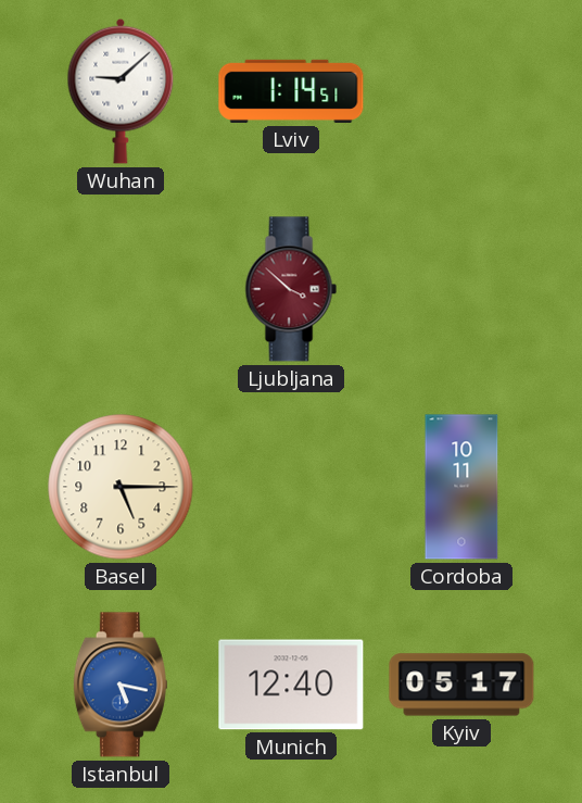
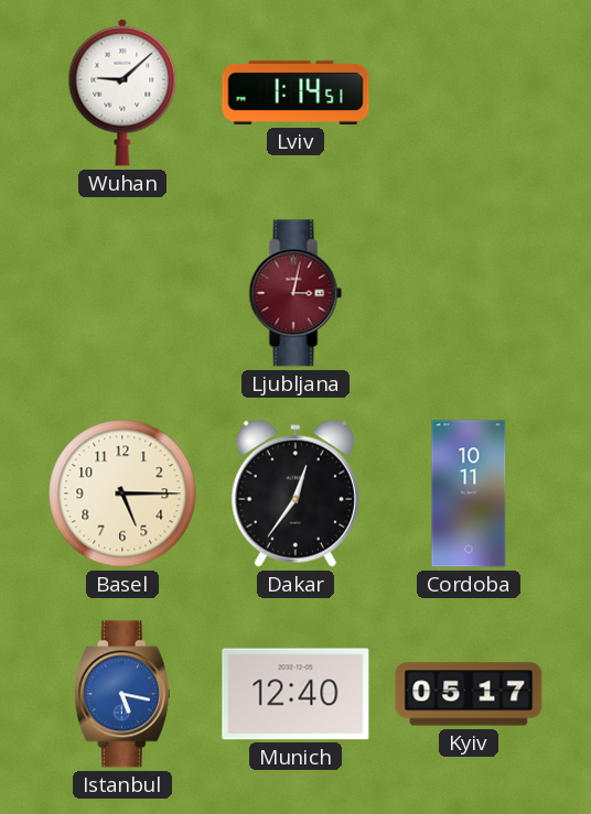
Ljubljana: 3:52 -> 3:02 (295, 293)
Dakar: none -> 12:36 (295, 493)
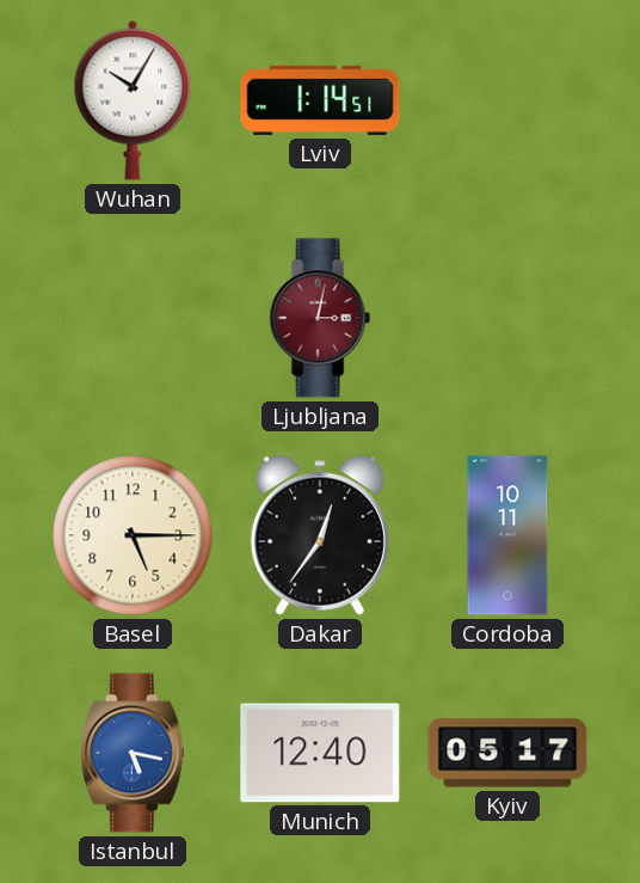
Wuhan: 9:08 -> 10:05 (133, 100)
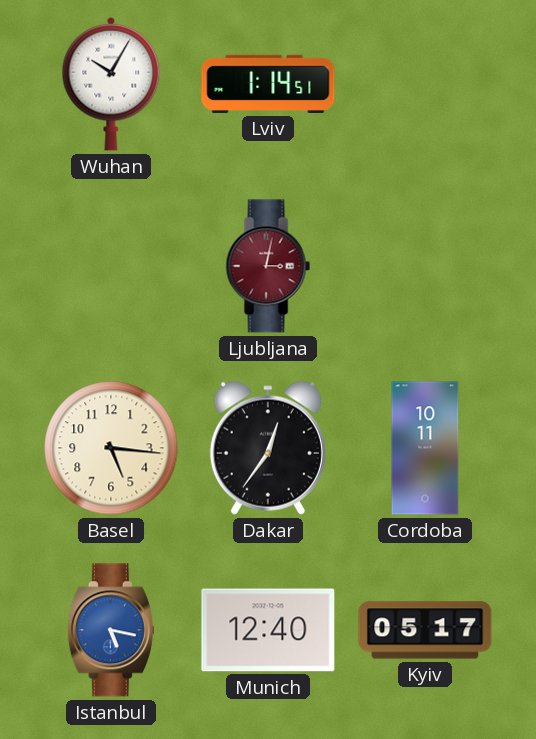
Basel: 5:15 -> 5:16 (111, 448)
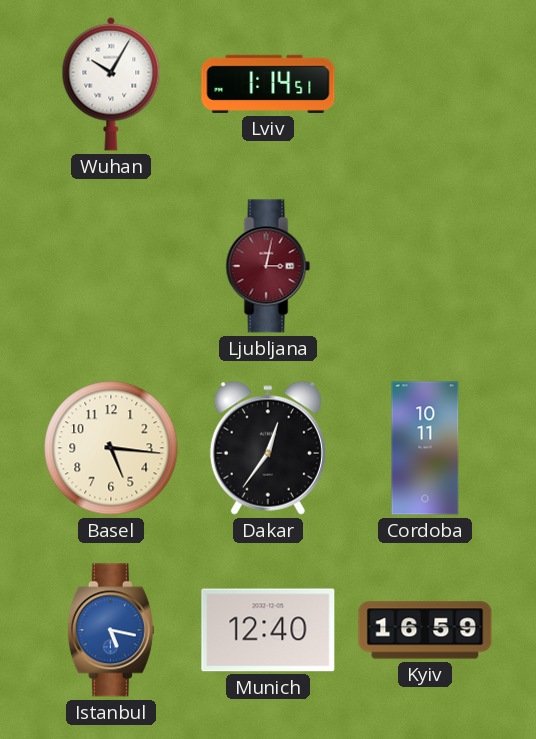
Kyiv: 05:17 -> 16:59 (425, 630)
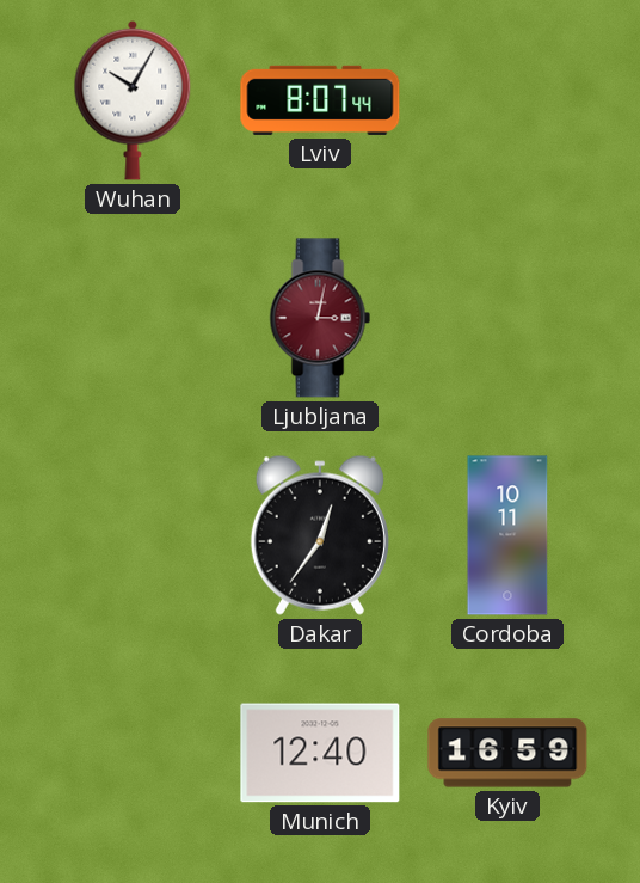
Lviv: 1:14 -> 8:07 (320, 100)
Basel: 5:16 -> none (111, 448)
Istanbul: 5:17 -> none (111, 630)
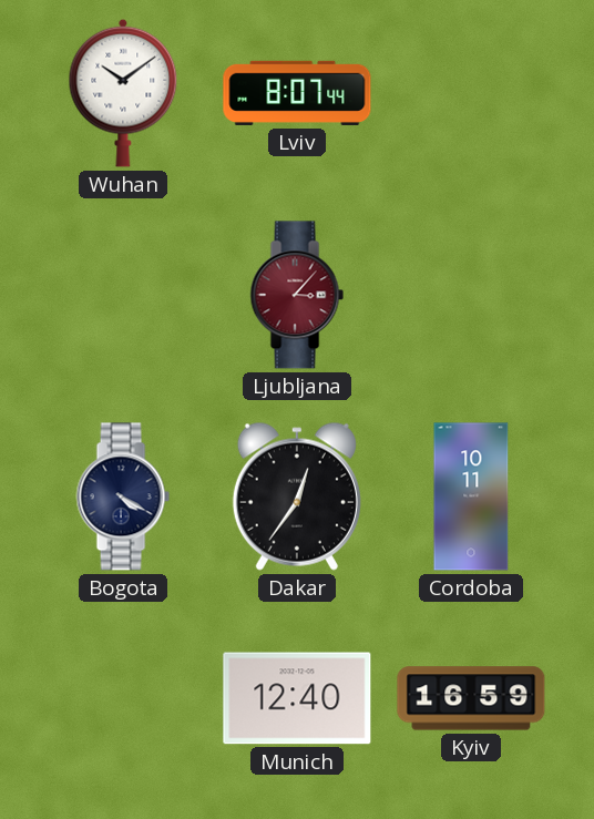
Wuhan: 10:05 -> 10:09 (123, 93)
Ljubljana: 3:02 -> 3:07 (297, 295)
Bogota: none -> 4:20 (123, 496)
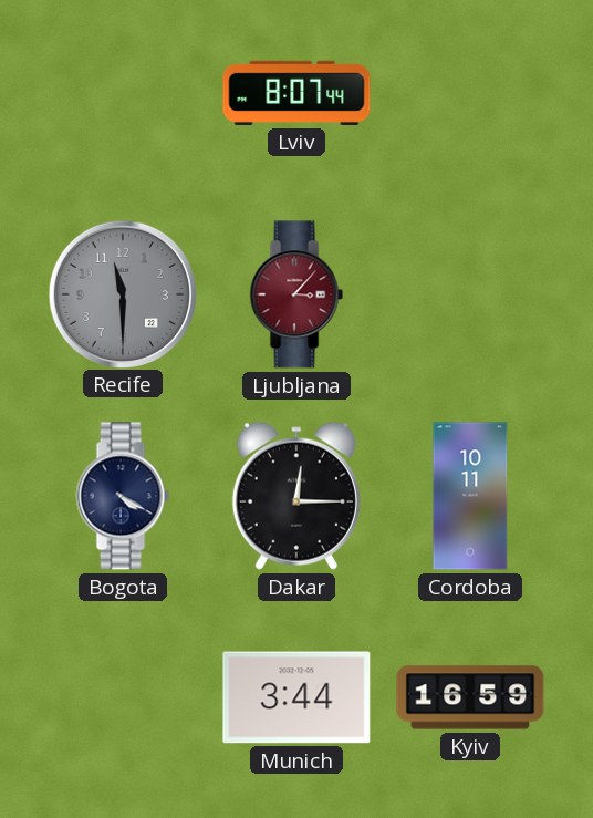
Wuhan: 10:09 -> none (123, 93)
Recife: none -> 11:30 (122, 293)
Dakar: 12:36 -> 12:15 (296, 496)
Munich: 12:40 -> 3:44 (296, 697)
